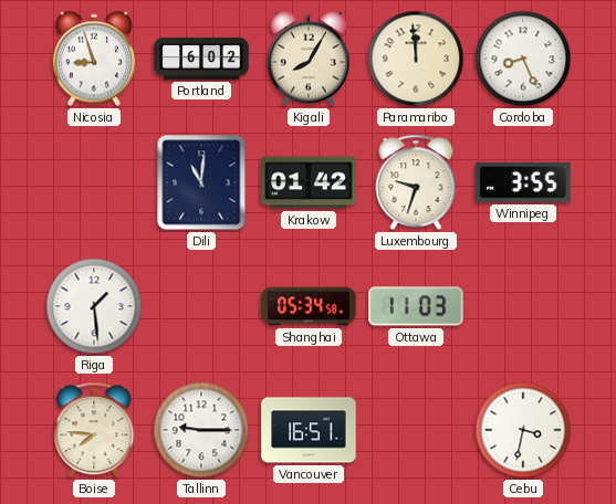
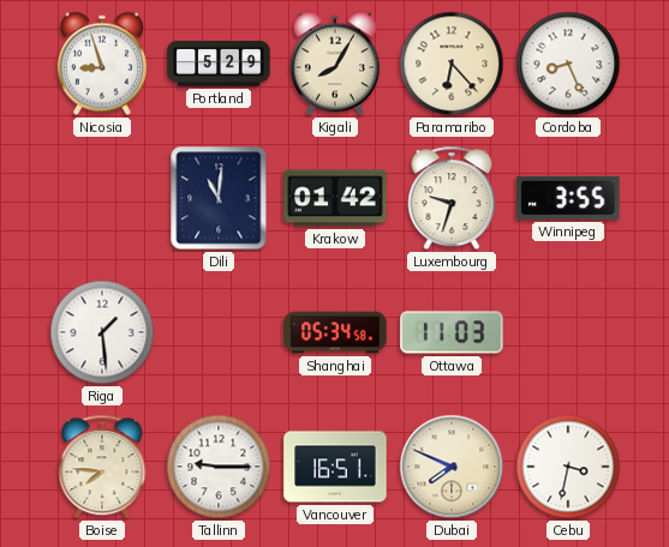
Portland: 6:02 -> 5:29 (219, 65)
Paramaribo: 11:59 -> 6:23 (452, 64)
Dubai: none -> 7:49 (452, 467)
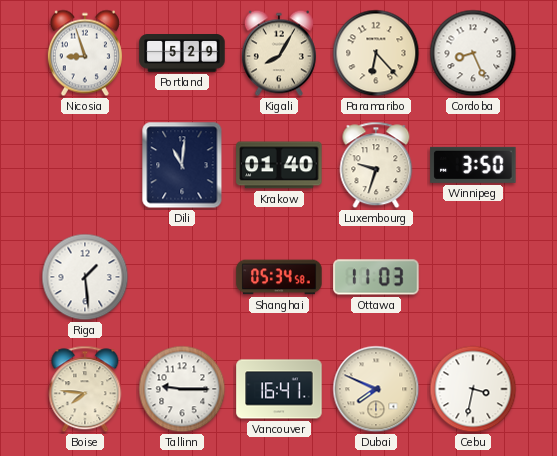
Krakow: 01:42 -> 01:40 (279, 165)
Winnipeg: 3:55 -> 3:50 (473, 165)
Vancouver: 16:51 -> 16:41 (279, 389)
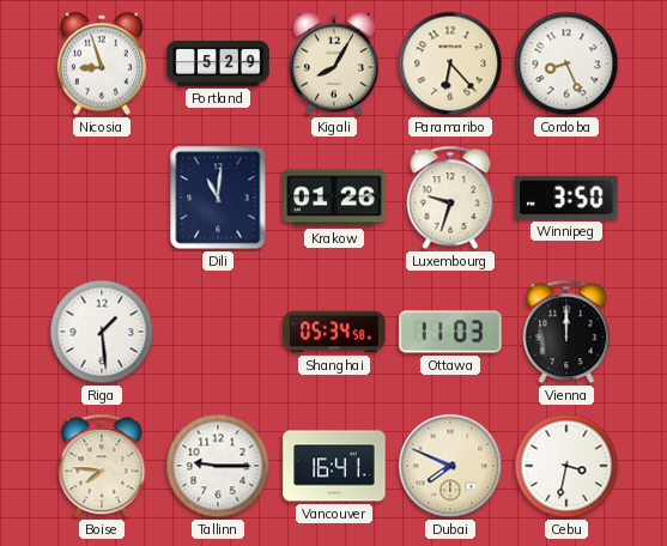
Krakow: 01:40 -> 01:26 (334, 198)
Vienna: none -> 12:00 (566, 332)
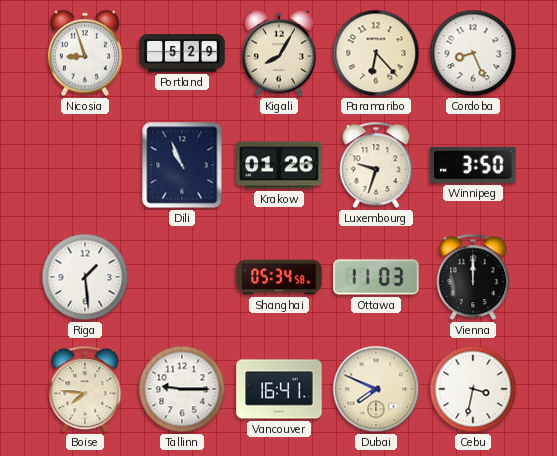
Dili: 11:01 -> 10:56 (182, 165)
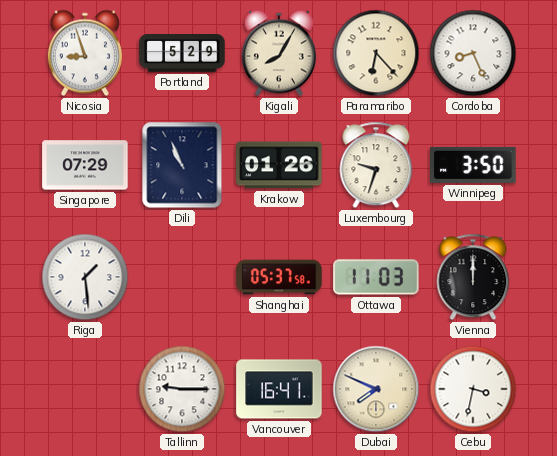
Singapore: none -> 07:29 (85, 165)
Shanghai: 05:34 -> 05:37 (279, 277)
Boise: 7:46 -> none (85, 389)
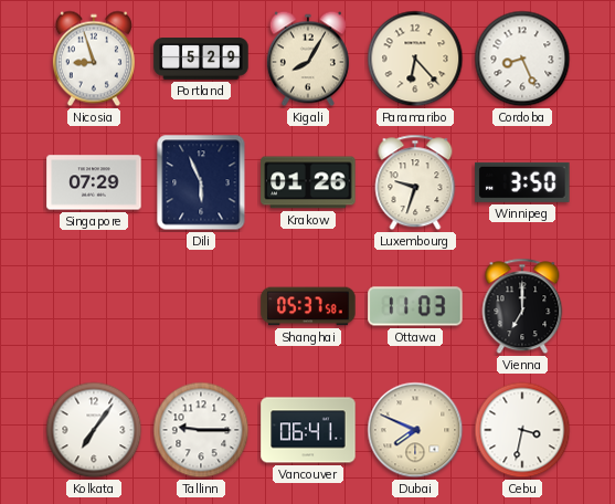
Dili: 10:56 -> 5:56 (201, 182)
Riga: 1:29 -> none (85, 277)
Vienna: 12:00 -> 7:00 (522, 306)
Kolkata: none -> 7:06 (94, 430)
Vancouver: 16:41 -> 06:41 (308, 430)
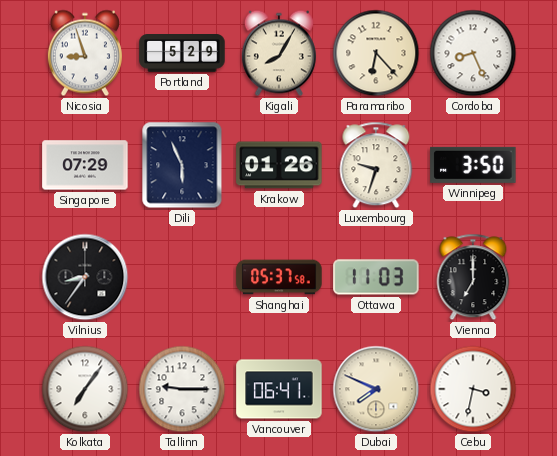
Vilnius: none -> 8:36 (85, 277)
